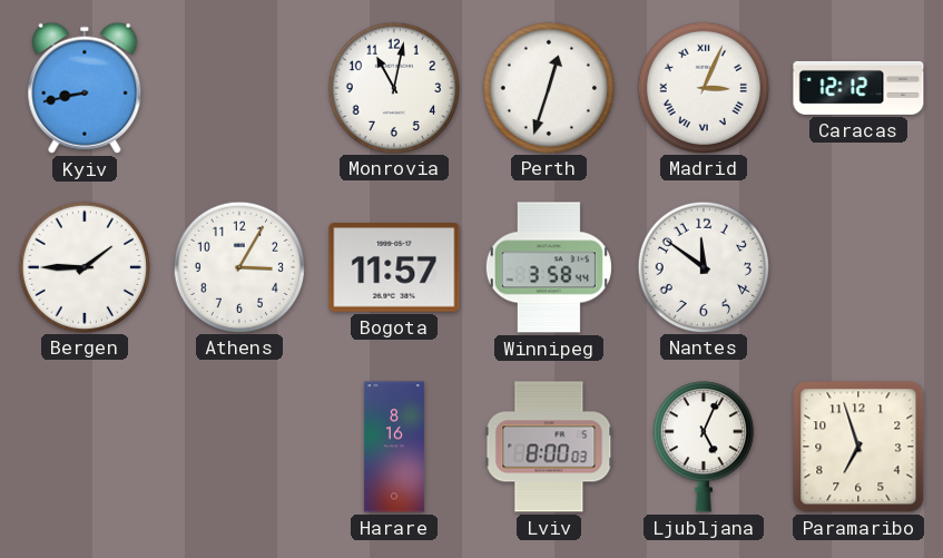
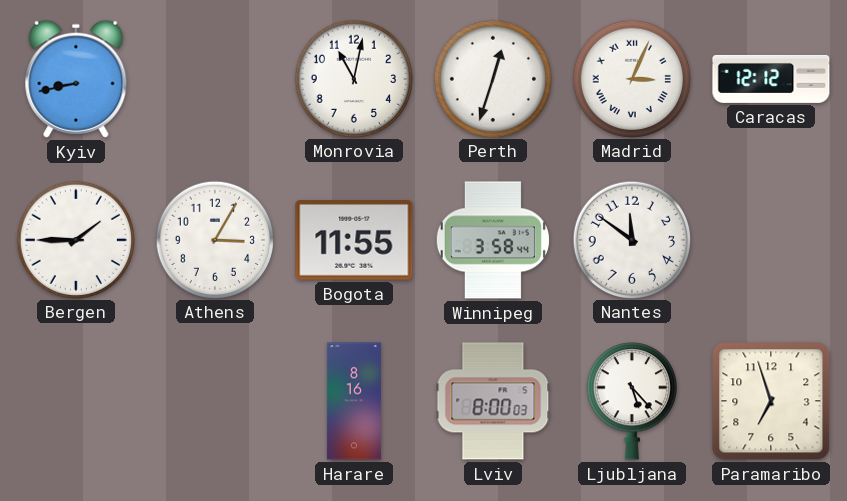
Bogota: 11:57 -> 11:55 (354, 241)
Ljubljana: 5:04 -> 5:23 (632, 401)
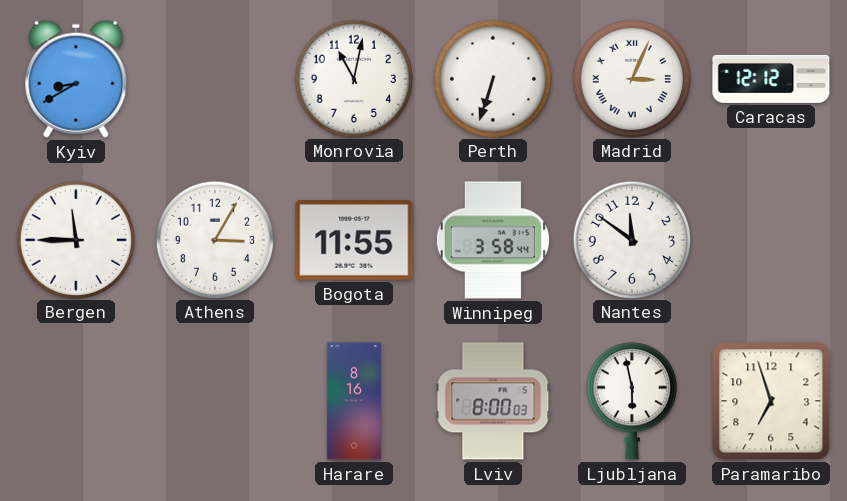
Kyiv: 8:43 -> 8:40 (76, 79)
Perth: 12:33 -> 6:33 (492, 78)
Bergen: 1:45 -> 11:45 (75, 239)
Ljubljana: 5:23 -> 5:58 (632, 401)
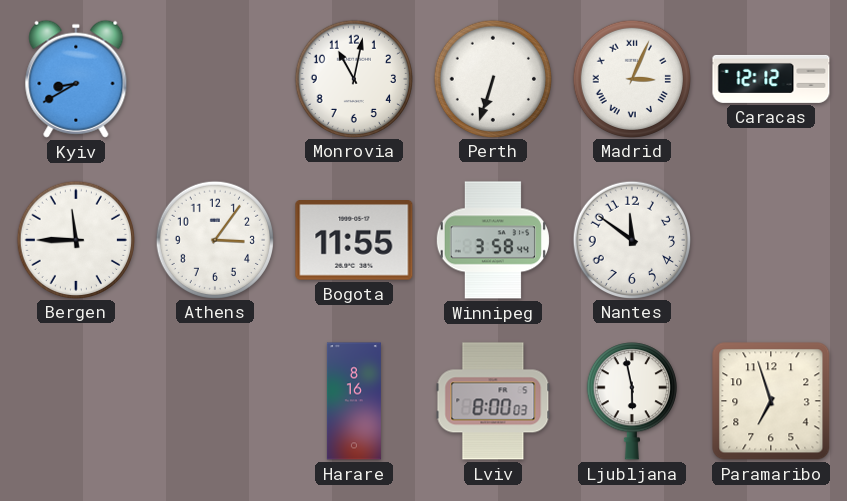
Athens: 3:05 -> 3:06 (214, 239)
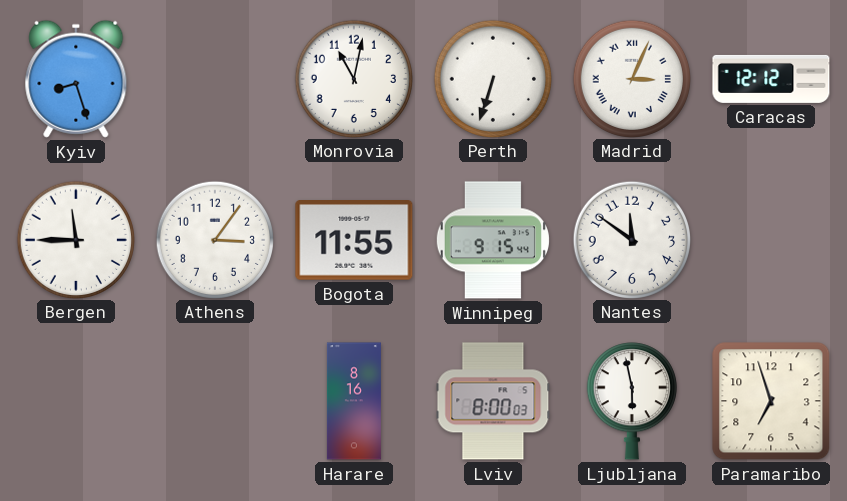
Kyiv: 8:40 -> 8:27 (76, 79)
Winnipeg: 3:58 -> 9:15 (493, 240)
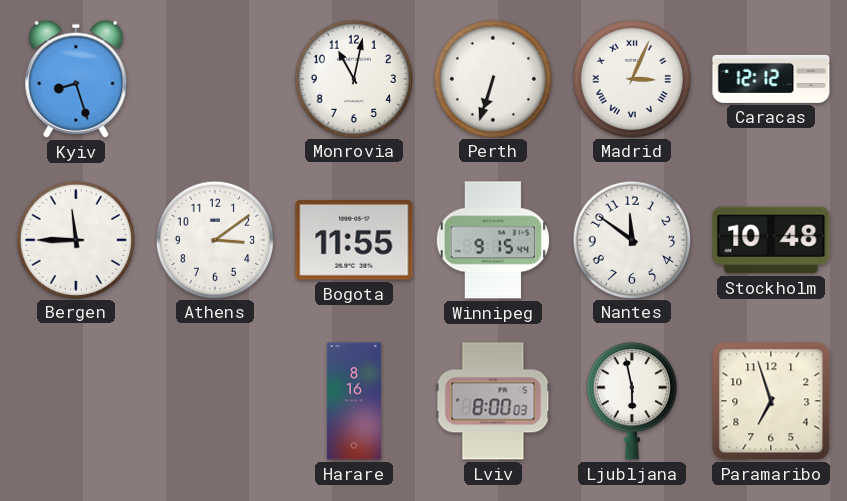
Athens: 3:06 -> 3:09 (214, 239)
Stockholm: none -> 10:48 (771, 240)
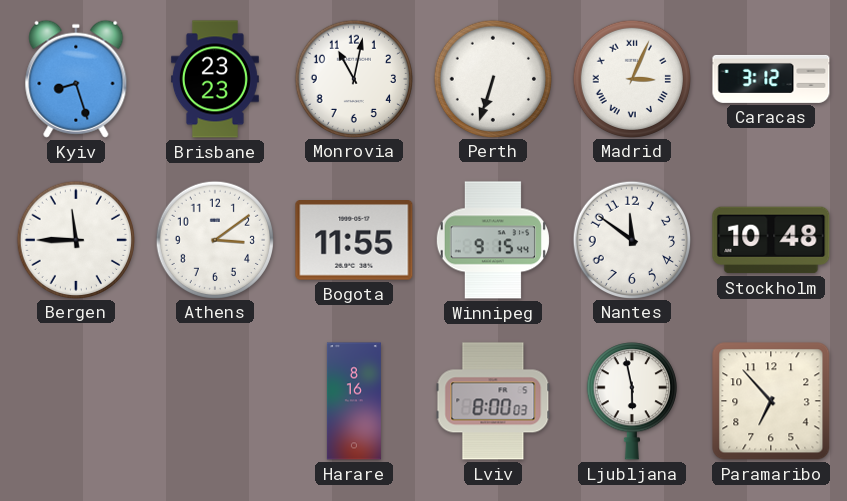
Brisbane: none -> 23:23 (215, 79)
Caracas: 12:12 -> 3:12 (771, 79)
Paramaribo: 6:57 -> 6:53 (771, 401)
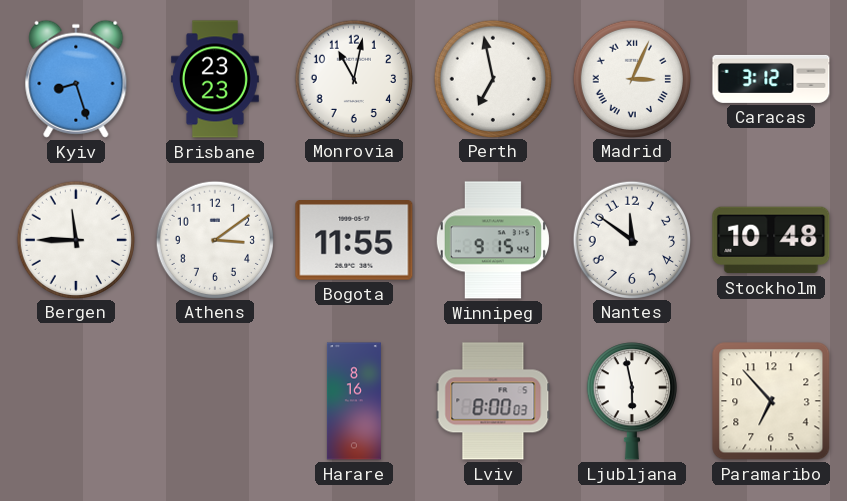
Perth: 6:33 -> 6:58 (492, 78)
